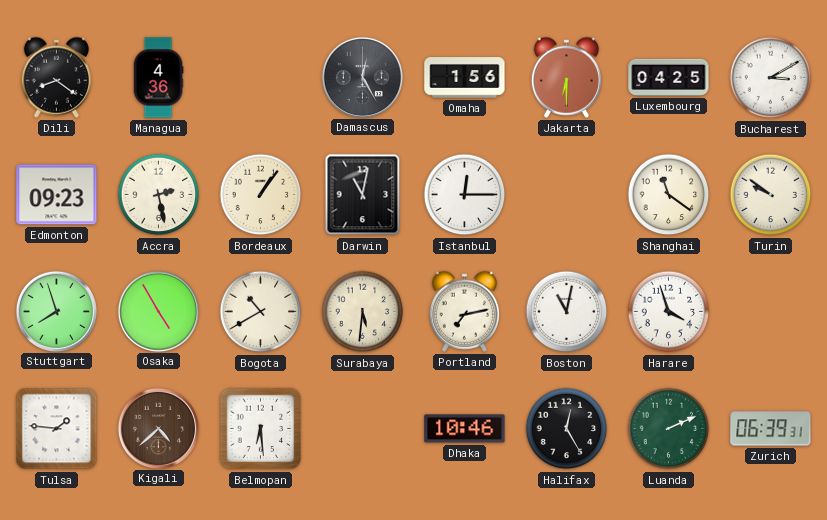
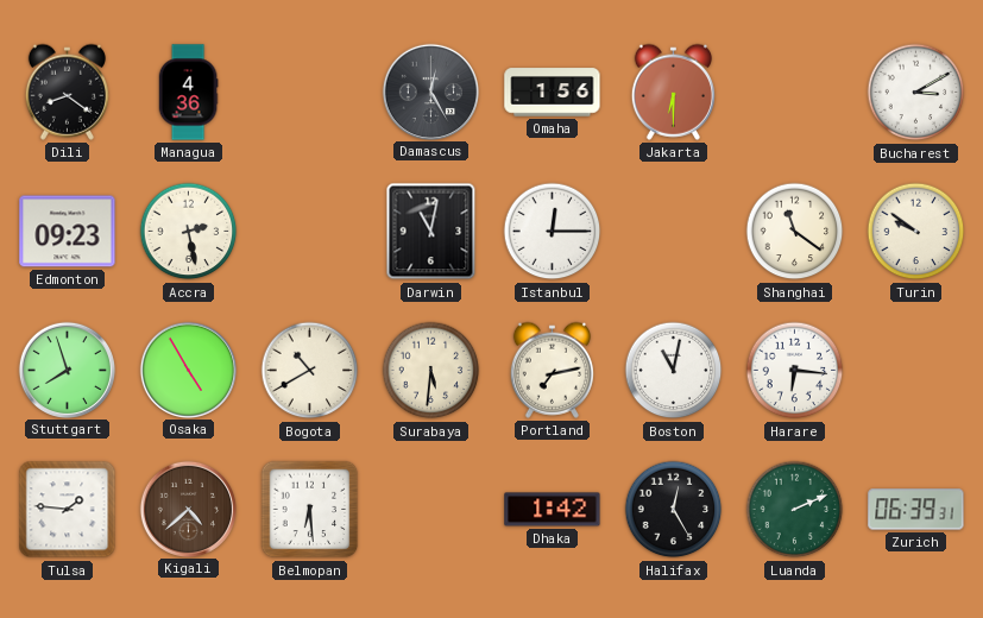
Luxembourg: 04:25 -> none (669, 77)
Bordeaux: 1:06 -> none (261, 195)
Harare: 3:57 -> 6:16 (795, 371)
Dhaka: 10:46 -> 1:42 (553, 510)
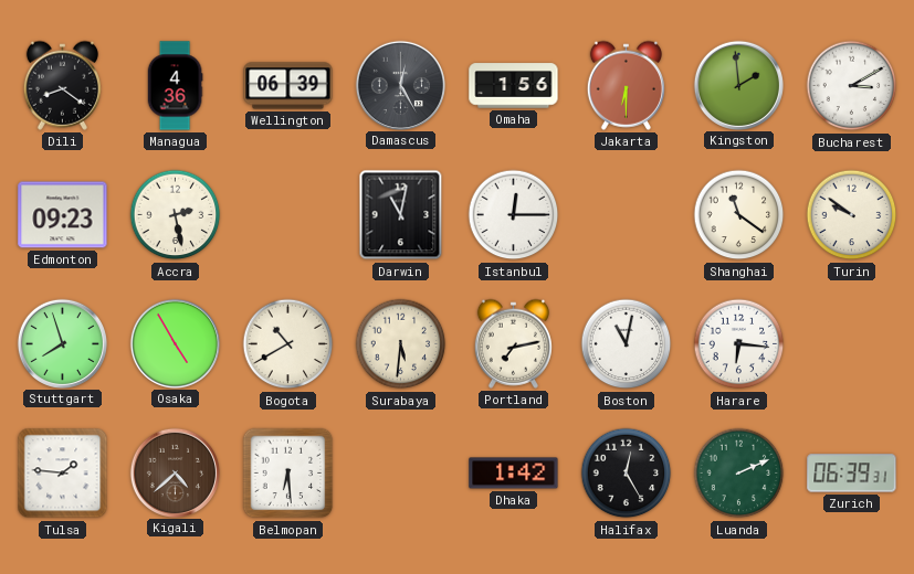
Wellington: none -> 06:39 (288, 86)
Kingston: none -> 1:59 (738, 85)
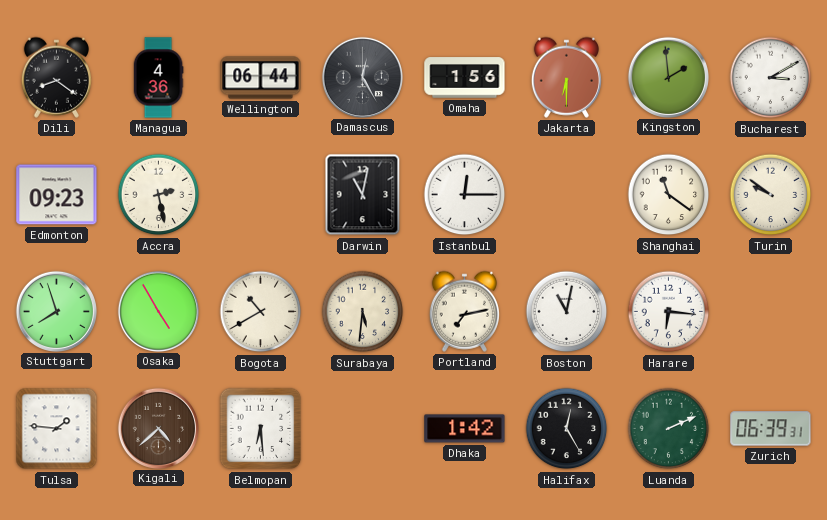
Wellington: 06:39 -> 06:44 (261, 78)
